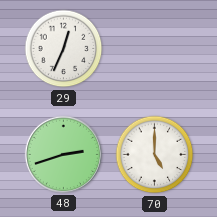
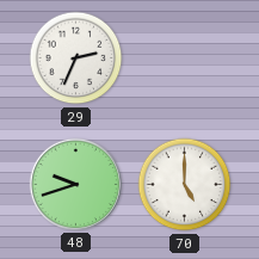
29: 12:34 -> 2:34 (76, 58)
48: 2:42 -> 9:42 (75, 184)
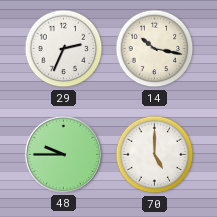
14: none -> 10:17 (155, 49)
48: 9:42 -> 9:45 (63, 154)
